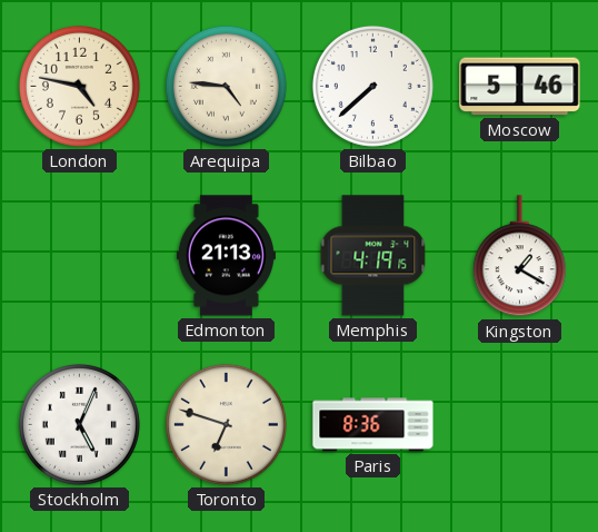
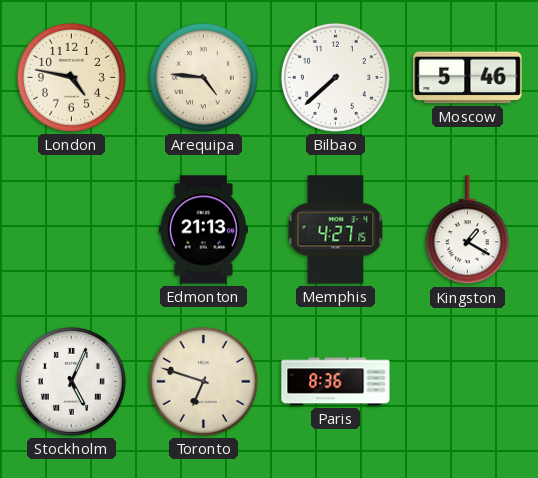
Memphis: 4:19 -> 4:27 (336, 230)
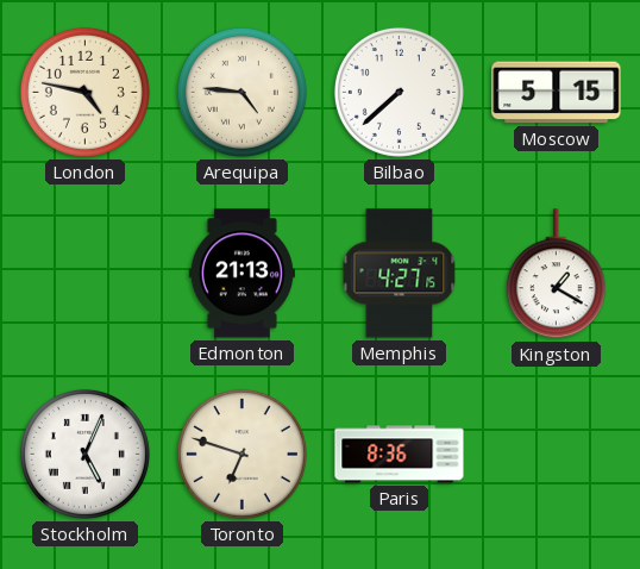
Moscow: 5:46 -> 5:15 (557, 93)
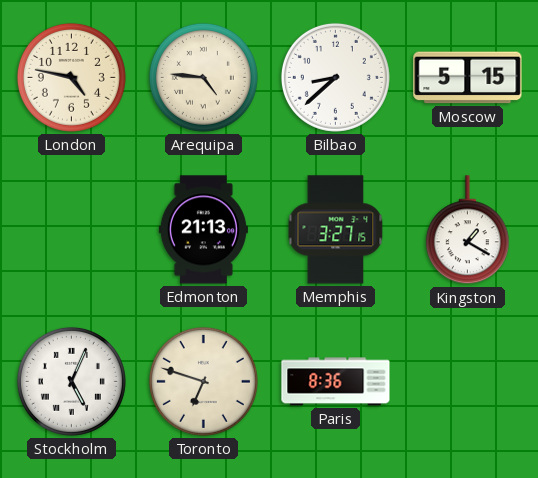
Bilbao: 7:38 -> 8:38 (335, 77)
Memphis: 4:27 -> 3:27 (336, 230)
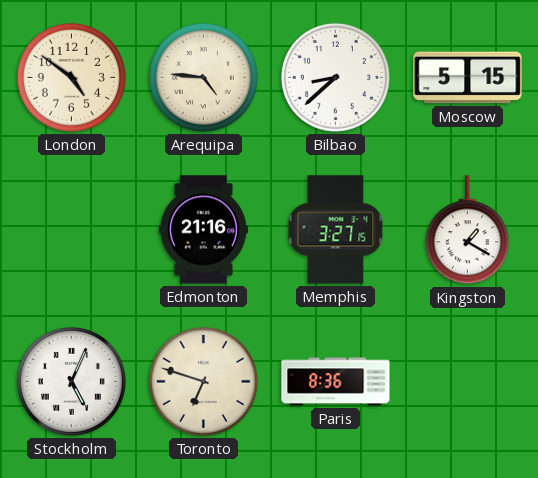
London: 4:47 -> 4:51 (71, 77)
Edmonton: 21:13 -> 21:16 (203, 230)
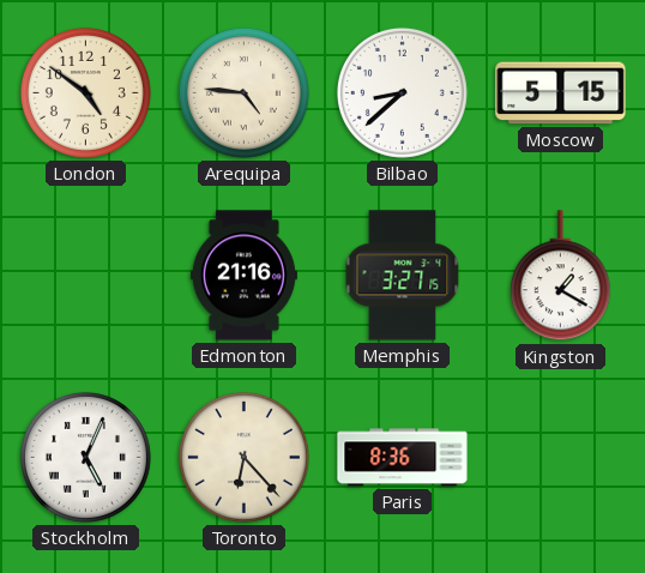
Toronto: 6:48 -> 6:23 (243, 457)
